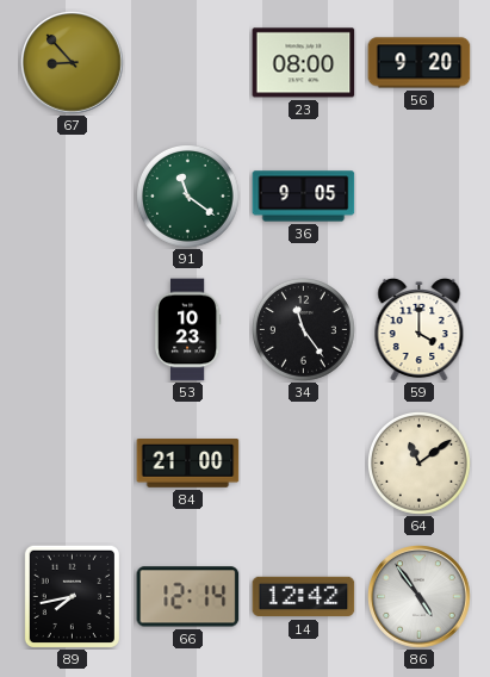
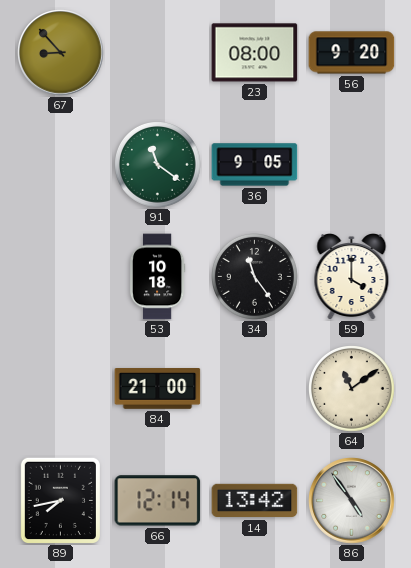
53: 10:23 -> 10:18 (157, 277)
14: 12:42 -> 13:42 (255, 501)
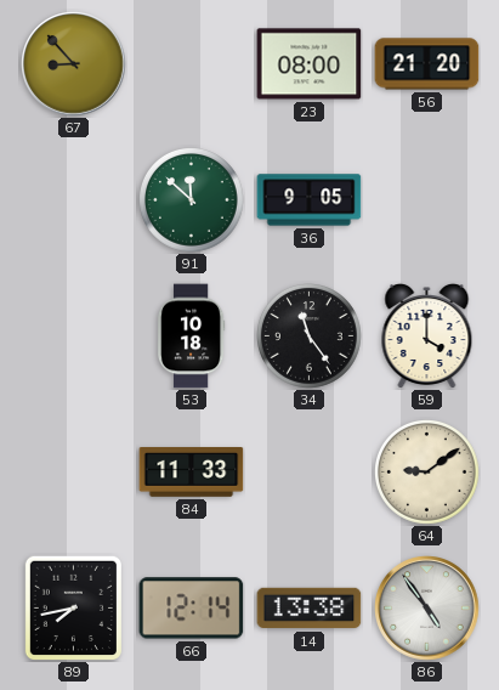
56: 9:20 -> 21:20 (427, 64)
91: 11:21 -> 11:52 (192, 200)
84: 21:00 -> 11:33 (192, 473)
64: 11:09 -> 9:09 (427, 473)
14: 13:42 -> 13:38 (310, 609)
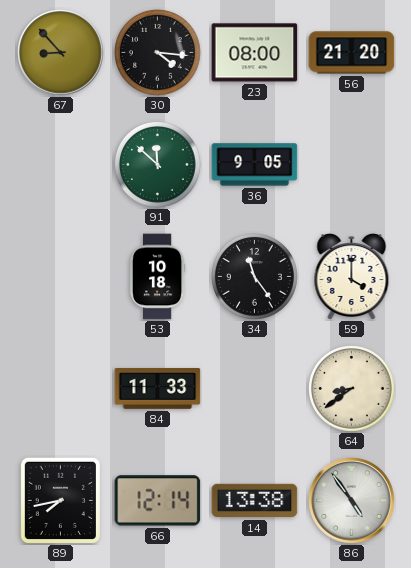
30: none -> 4:16 (158, 53)
64: 9:09 -> 8:39 (352, 389)
